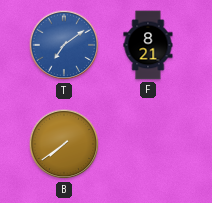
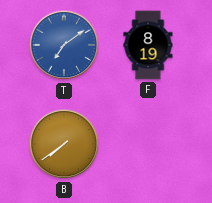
F: 8:21 -> 8:19 (148, 45)
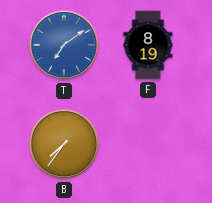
B: 7:39 -> 7:36 (64, 144)
